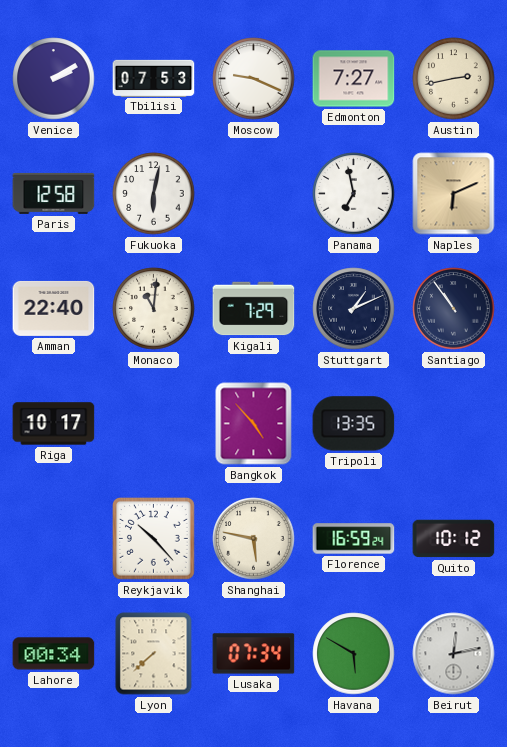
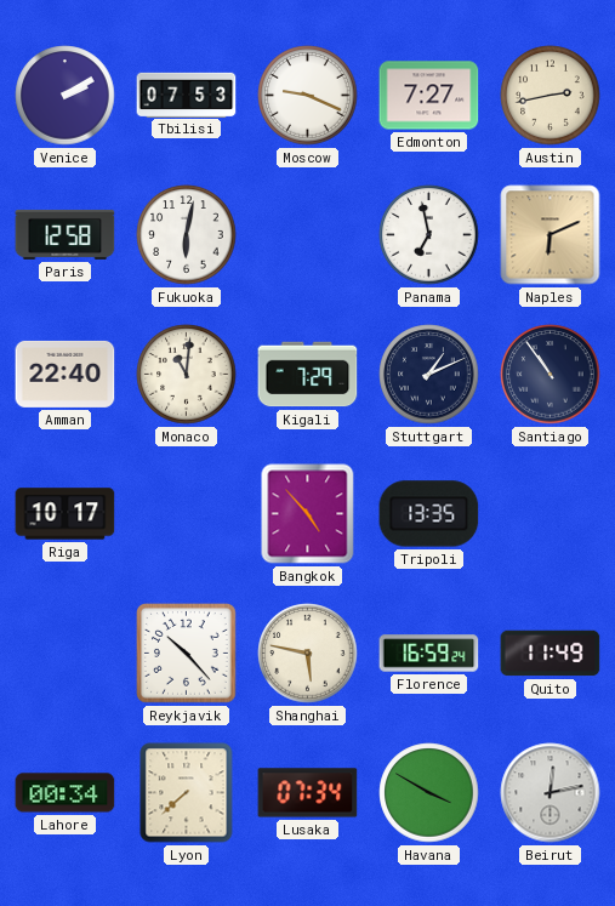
Quito: 10:12 -> 11:49 (551, 654)
Havana: 5:50 -> 3:50 (429, 793)
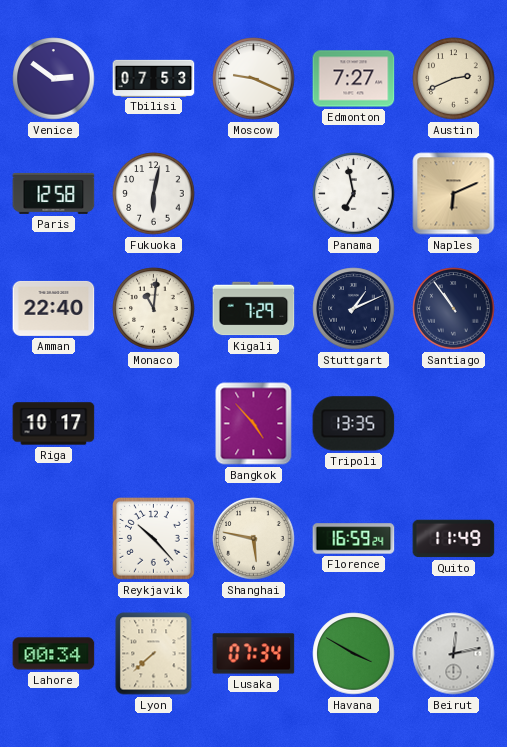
Venice: 2:10 -> 2:51 (54, 79)
Austin: 2:43 -> 2:41 (454, 79)
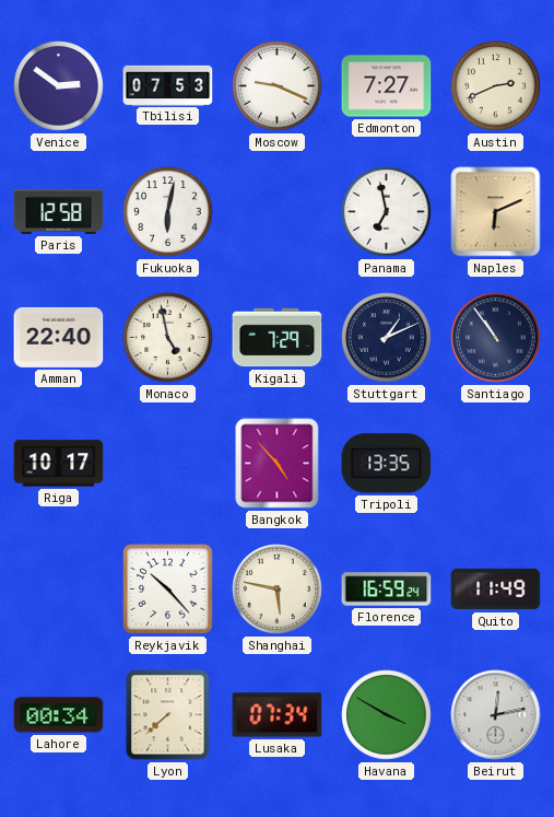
Monaco: 11:01 -> 4:58 (168, 338)
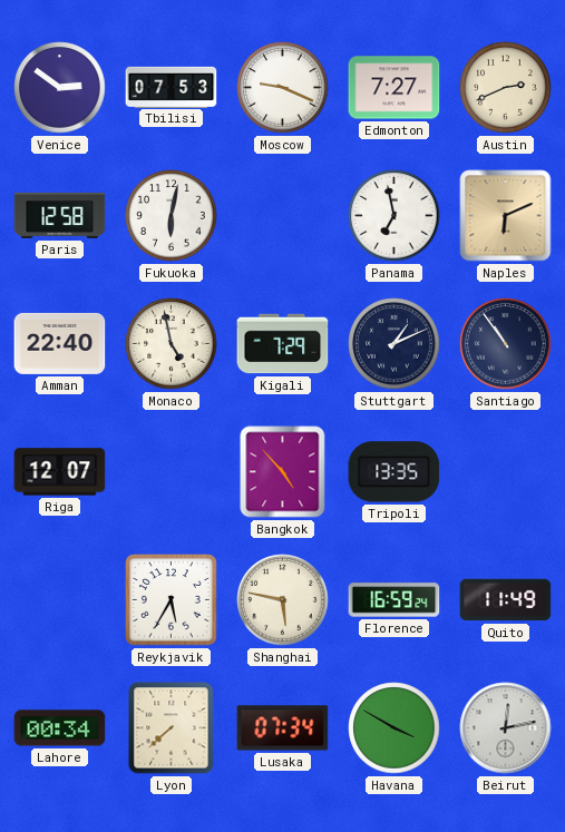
Riga: 10:17 -> 12:07 (60, 472)
Reykjavik: 10:23 -> 5:35 (172, 600)
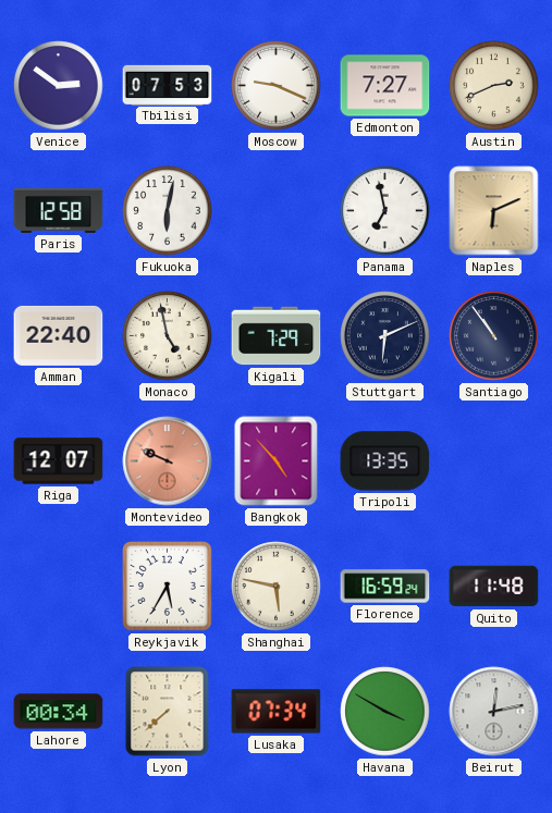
Stuttgart: 1:11 -> 6:11 (385, 336)
Montevideo: none -> 9:49 (168, 461)
Quito: 11:49 -> 11:48 (494, 587)
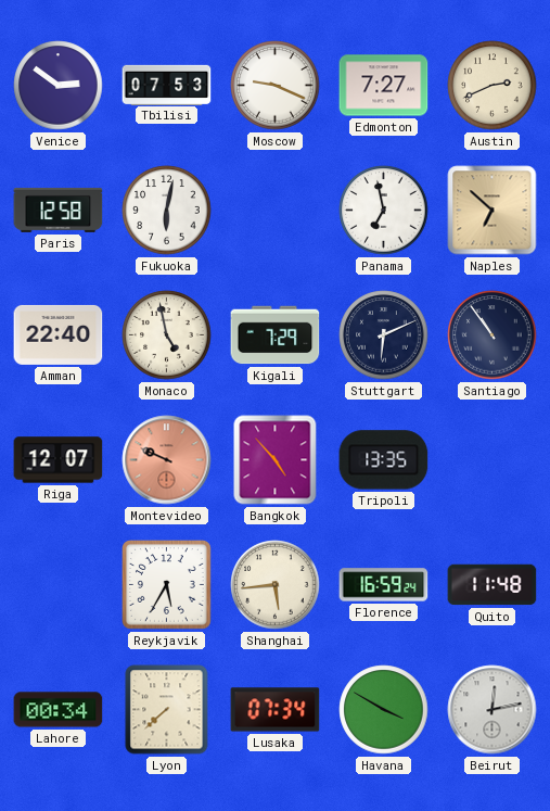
Naples: 6:11 -> 6:52 (493, 211)
Shanghai: 5:47 -> 5:44 (276, 585)
